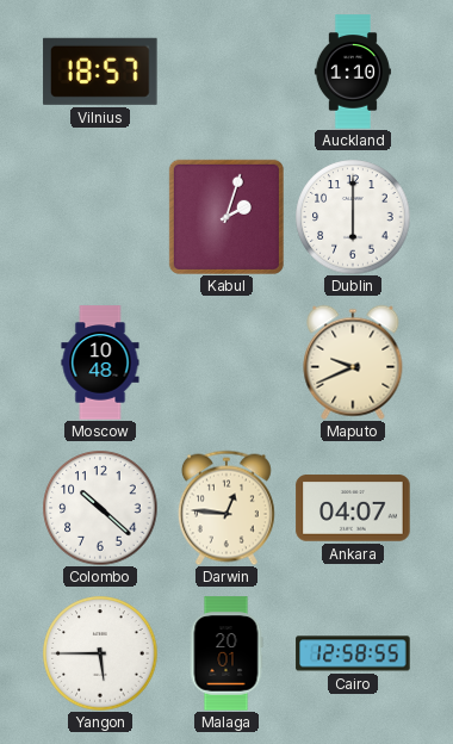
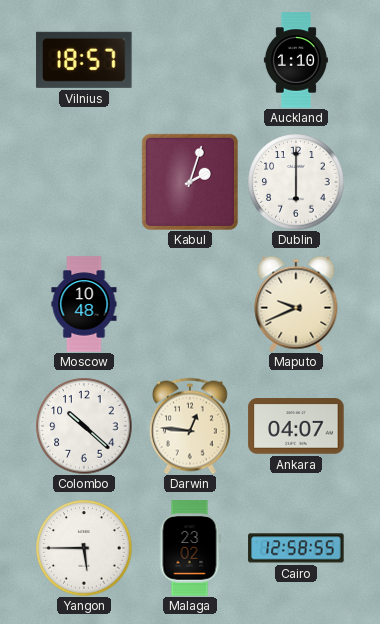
Malaga: 20:01 -> 23:02 (190, 548)
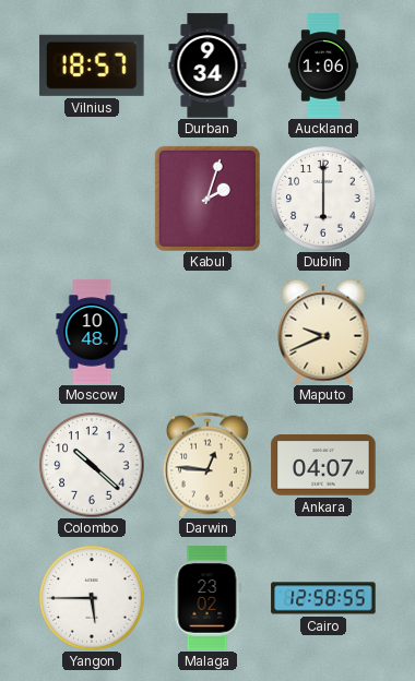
Durban: none -> 9:34 (207, 65)
Auckland: 1:10 -> 1:06 (323, 65)
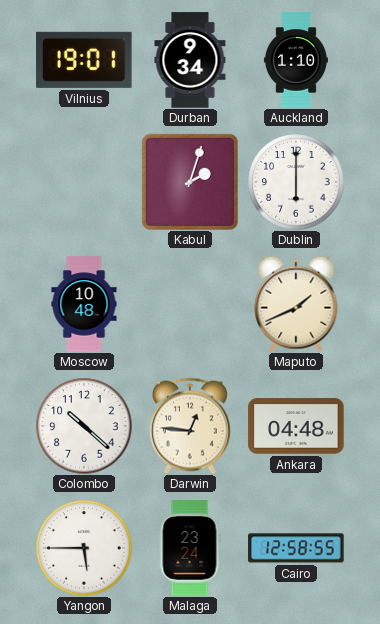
Vilnius: 18:57 -> 19:01 (84, 60)
Auckland: 1:06 -> 1:10 (296, 60)
Maputo: 9:41 -> 1:41 (296, 304)
Ankara: 04:07 -> 04:48 (296, 426)
Malaga: 23:02 -> 23:24 (190, 548)
